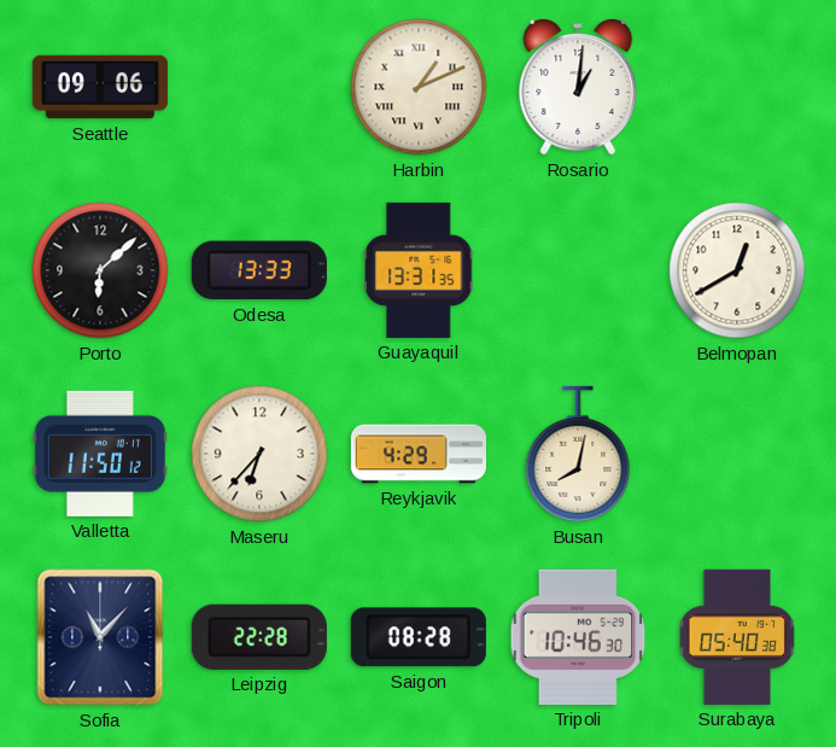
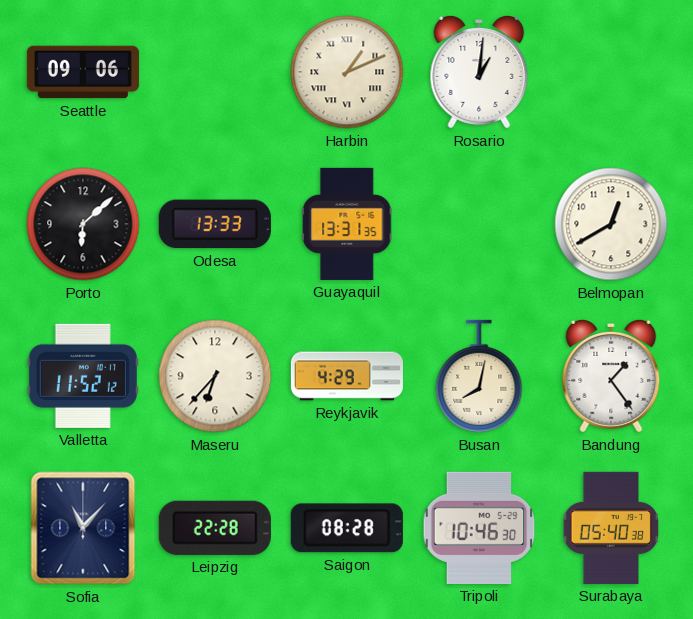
Valletta: 11:50 -> 11:52 (83, 376)
Bandung: none -> 1:24 (611, 376)
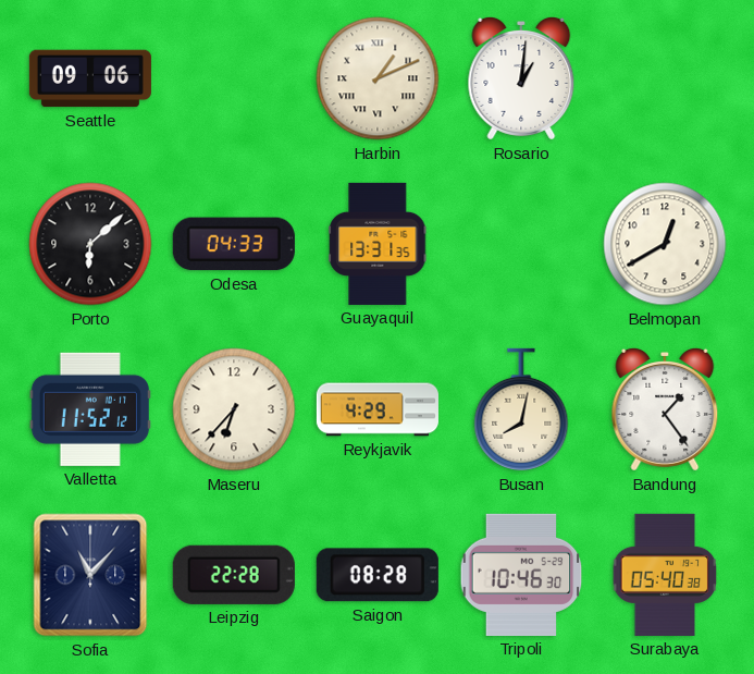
Odesa: 13:33 -> 04:33 (234, 244)
